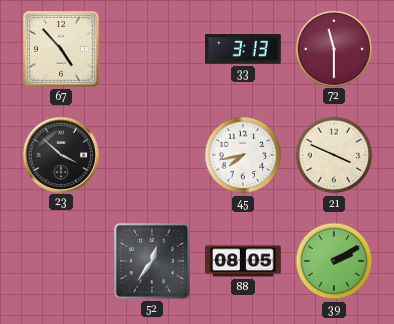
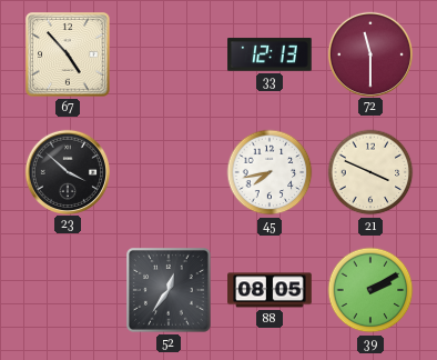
33: 3:13 -> 12:13 (270, 54)
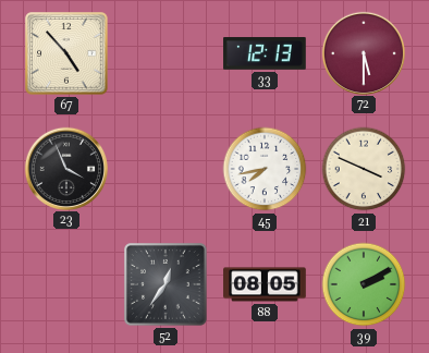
72: 11:30 -> 5:30 (363, 52)
23: 3:52 -> 3:56 (65, 168)
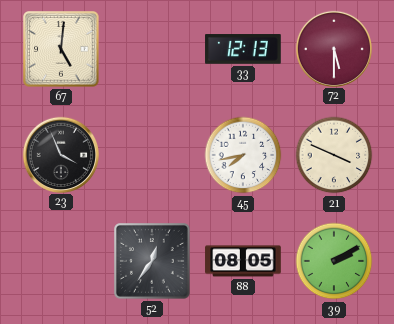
67: 4:53 -> 5:01 (62, 50)
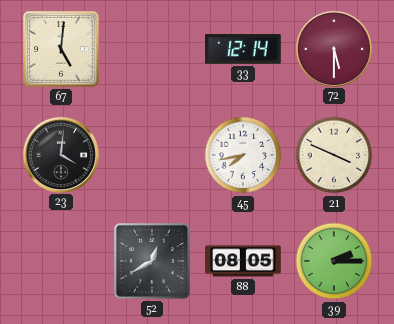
33: 12:13 -> 12:14 (243, 49)
23: 3:56 -> 4:01 (60, 154)
52: 12:36 -> 12:40 (153, 262)
39: 2:10 -> 2:15 (334, 261)
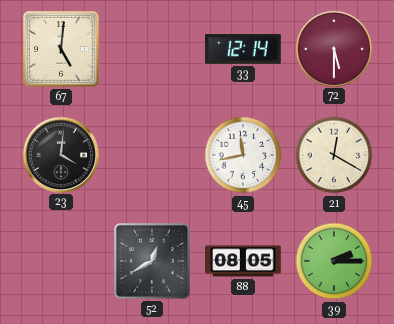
45: 7:43 -> 11:43 (243, 155)
21: 3:49 -> 12:20 (334, 155)
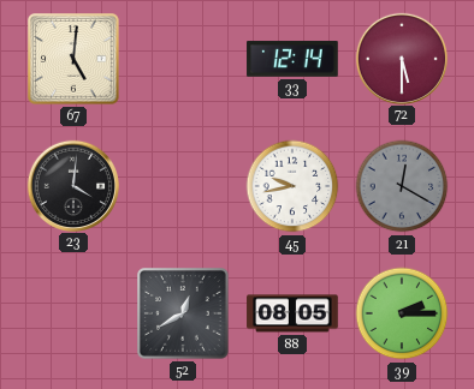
45: 11:43 -> 9:43 (292, 186)
21 dial: cream -> grey (402, 186)
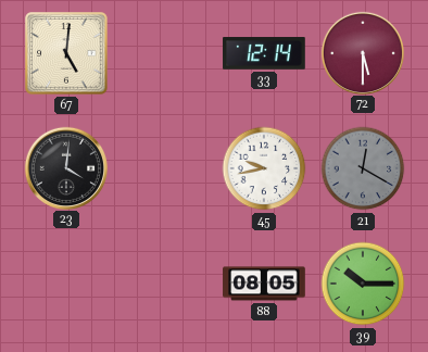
52: 12:40 -> none (184, 315)
39: 2:15 -> 10:15 (363, 284)
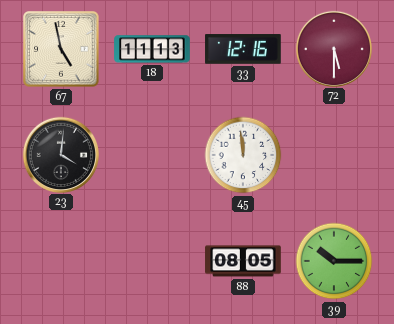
67: 5:01 -> 4:58 (62, 50)
18: none -> 11:13 (152, 49)
33: 12:14 -> 12:16 (243, 49)
45: 9:43 -> 11:59 (243, 155)
21: 12:20 -> none (363, 168)
